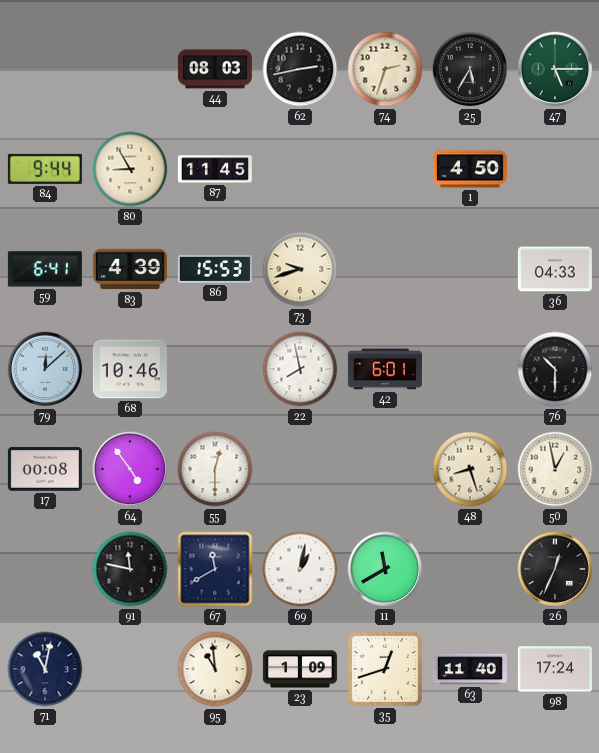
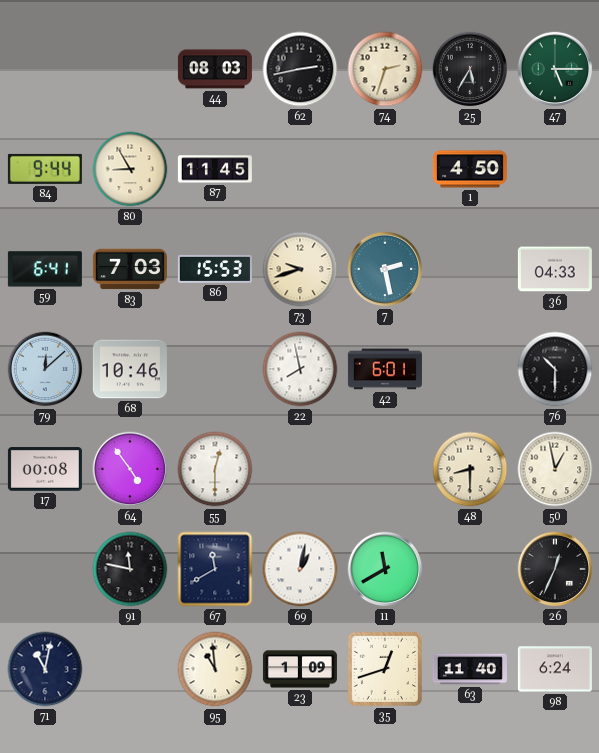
83: 4:39 -> 7:03 (130, 269)
7: none -> 2:28 (385, 269)
48: 8:27 -> 8:30 (470, 469)
98: 17:24 -> 6:24 (555, 669)
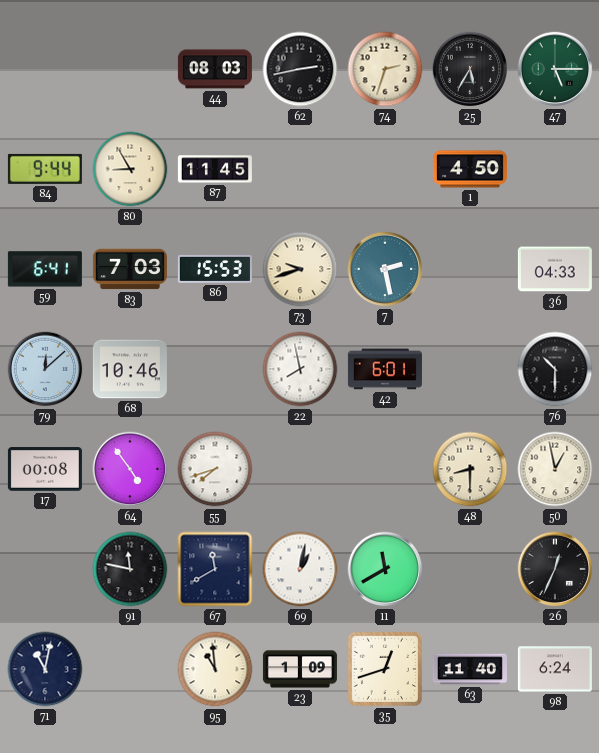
55: 12:30 -> 7:42 (215, 469)
